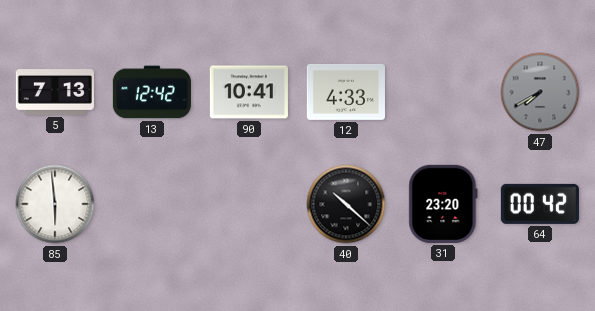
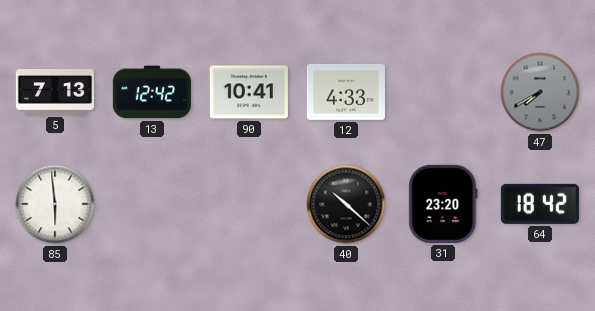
64: 00:42 -> 18:42 (540, 204)
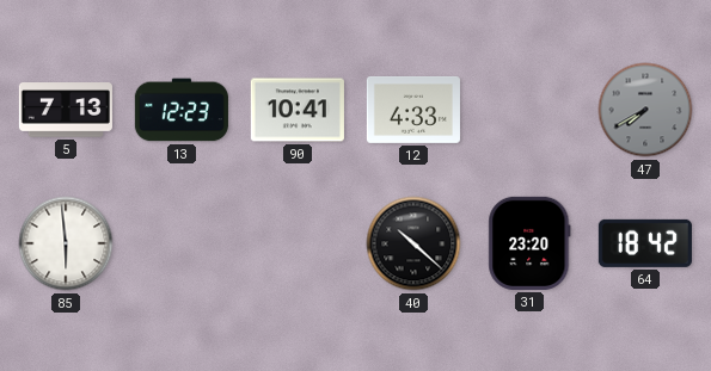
13: 12:42 -> 12:23 (182, 110)
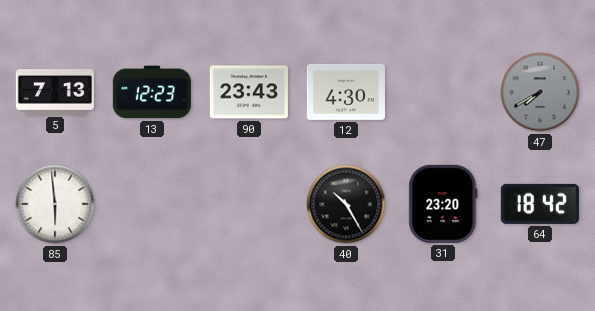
90: 10:41 -> 23:43 (249, 92)
12: 4:33 -> 4:30 (346, 92)
40: 10:22 -> 10:25 (346, 204)
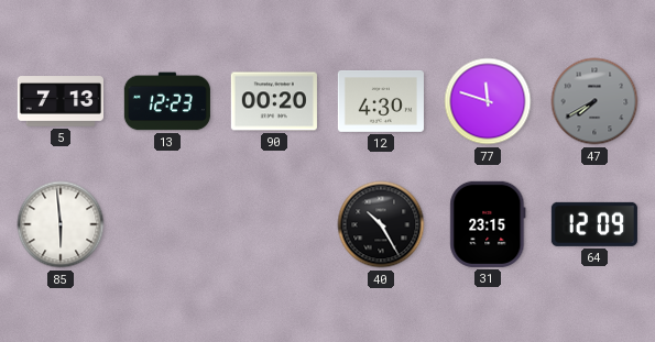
90: 23:43 -> 00:20 (274, 101)
77: none -> 11:48 (488, 101)
31: 23:20 -> 23:15 (488, 224)
64: 18:42 -> 12:09 (594, 224)
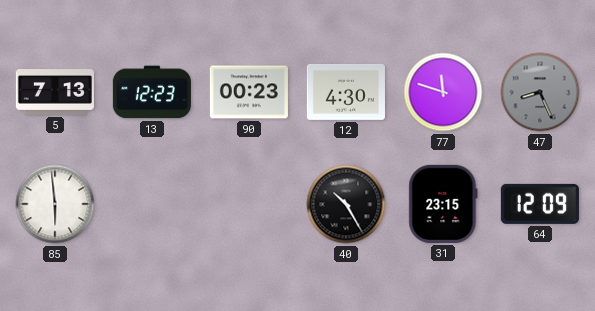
90: 00:20 -> 00:23 (249, 92)
47: 7:40 -> 8:26 (540, 92)
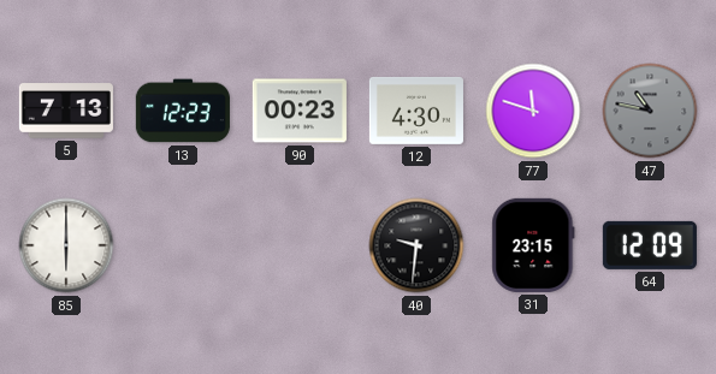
47: 8:26 -> 10:47 (650, 111)
85: 5:59 -> 6:00 (66, 245)
40: 10:25 -> 9:31 (416, 245)
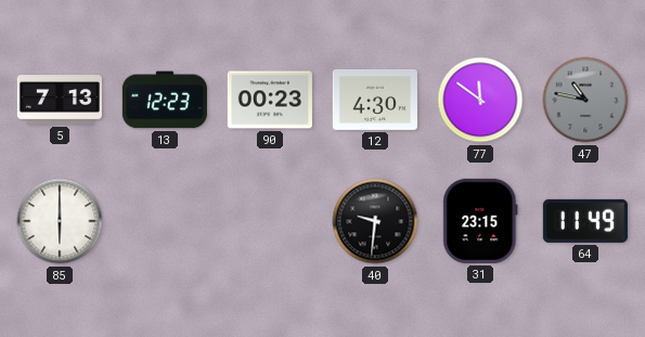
77: 11:48 -> 11:51 (480, 100)
64: 12:09 -> 11:49 (585, 221)
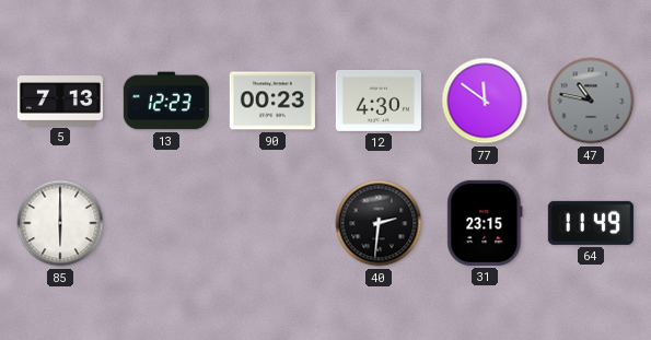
40: 9:31 -> 2:31 (379, 223)
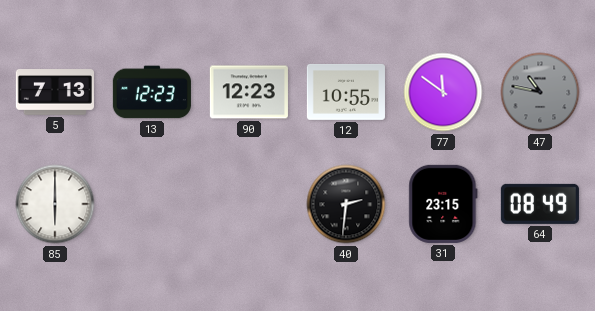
90: 00:23 -> 12:23 (249, 92)
12: 4:30 -> 10:55 (346, 92)
64: 11:49 -> 08:49 (540, 204)
